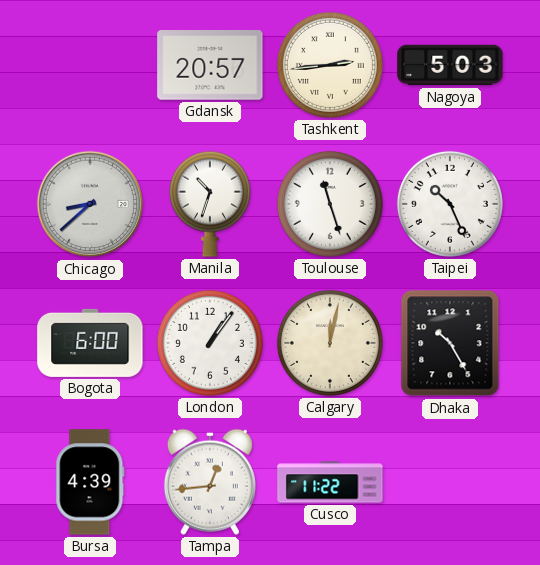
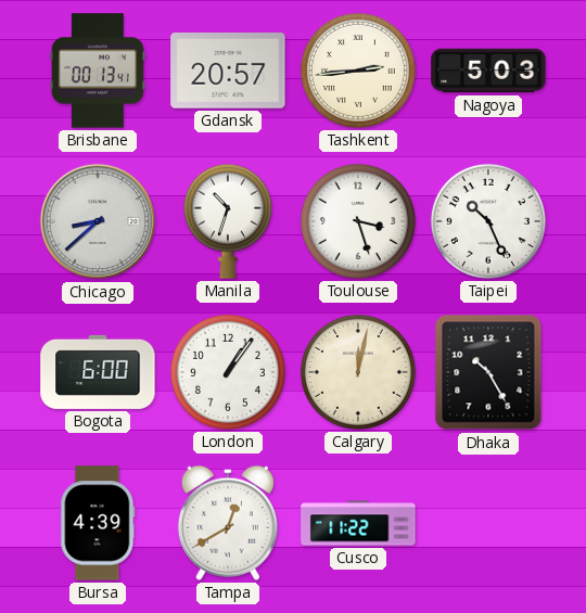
Brisbane: none -> 00:13 (98, 71)
Toulouse: 11:27 -> 3:27 (358, 221)
Tampa: 12:44 -> 12:40 (228, 523)
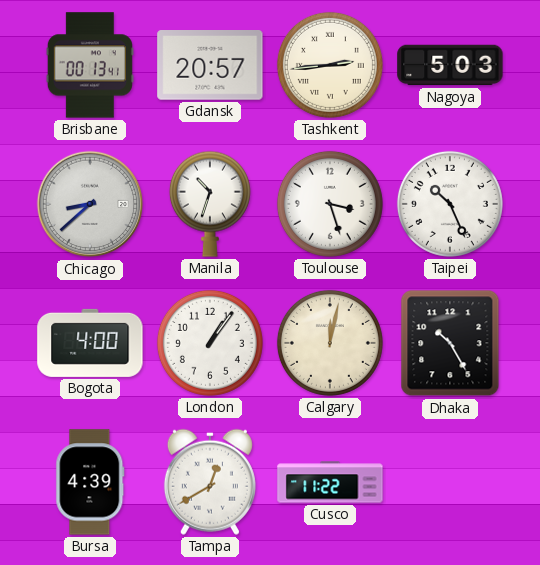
Bogota: 6:00 -> 4:00 (90, 343)
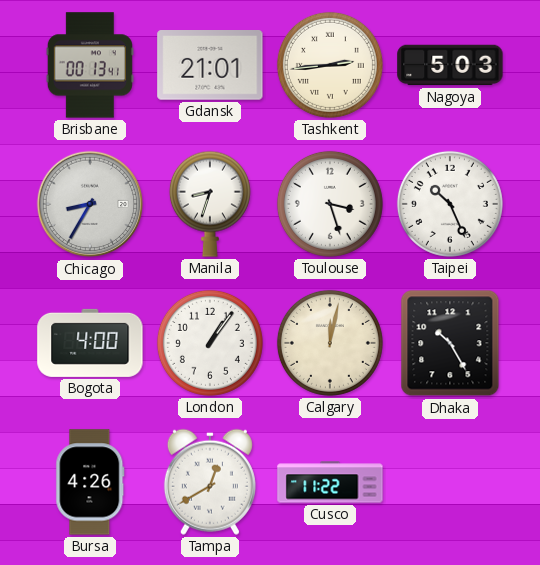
Gdansk: 20:57 -> 21:01 (210, 66)
Chicago: 8:38 -> 8:35 (90, 204)
Manila: 10:33 -> 8:33 (210, 204)
Bursa: 4:39 -> 4:26 (90, 482)
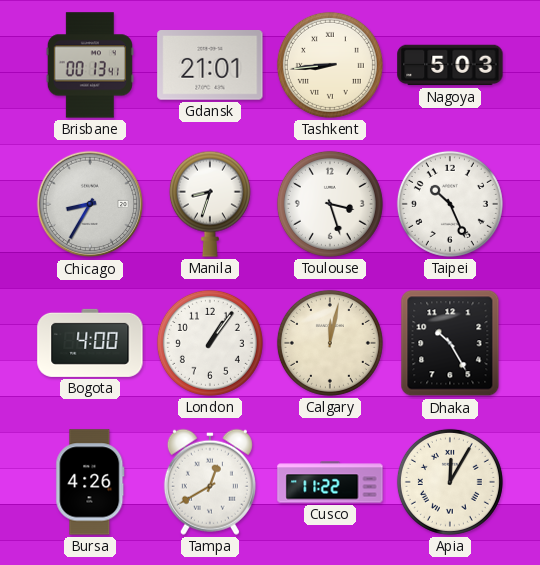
Tashkent: 2:44 -> 8:44 (330, 65)
Apia: none -> 12:05 (450, 482)
